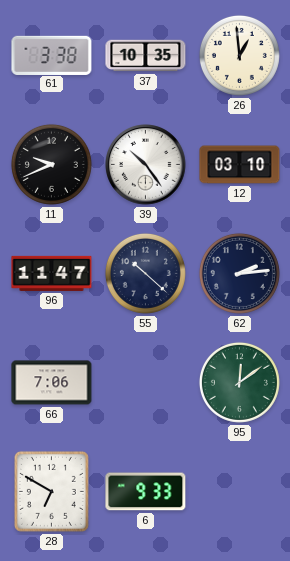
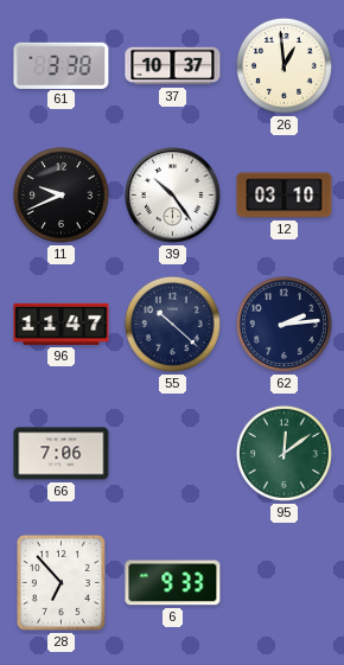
37: 10:35 -> 10:37 (173, 66)
28: 6:50 -> 6:53 (60, 582)
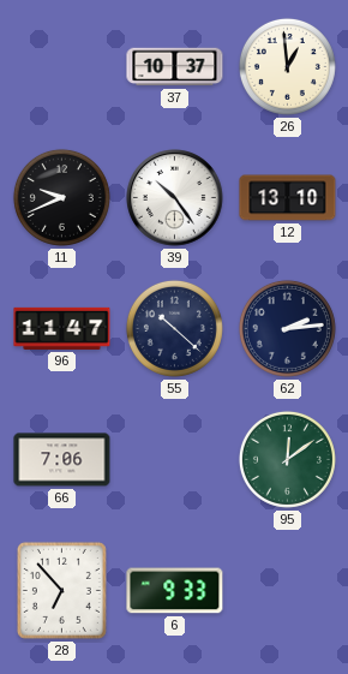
61: 3:38 -> none (62, 65)
12: 03:10 -> 13:10 (288, 198)
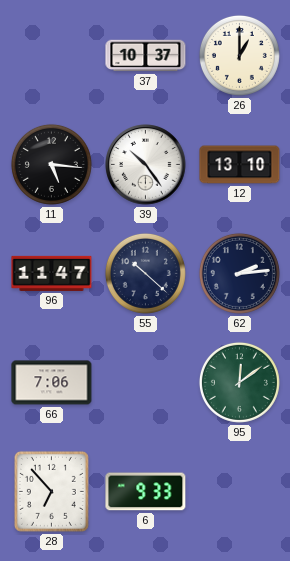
26: 12:59 -> 1:00 (239, 55)
11: 9:41 -> 5:16 (51, 164)
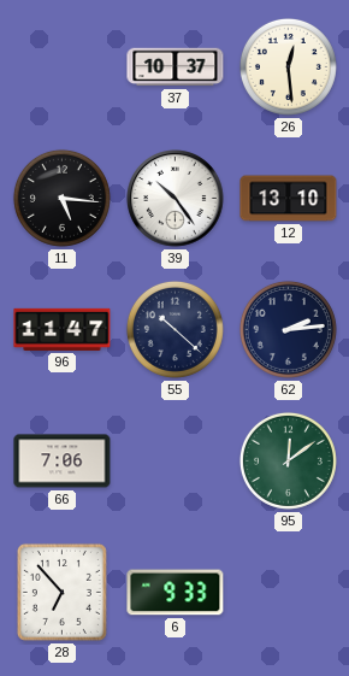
26: 1:00 -> 12:29 (288, 66)
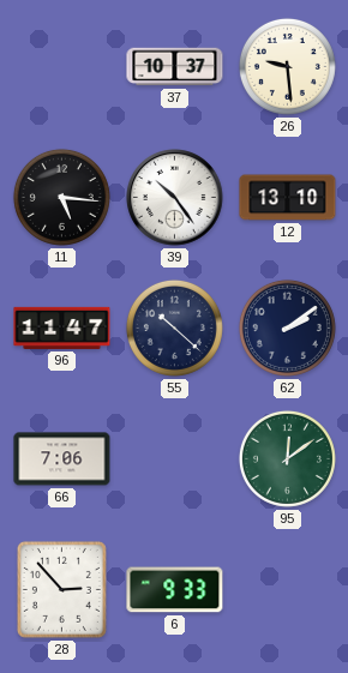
26: 12:29 -> 9:29 (287, 66)
62: 2:14 -> 2:09 (287, 328)
28: 6:53 -> 2:53 (61, 589)
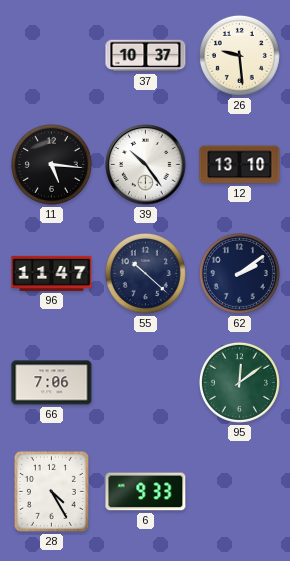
28: 2:53 -> 4:25 (51, 491)
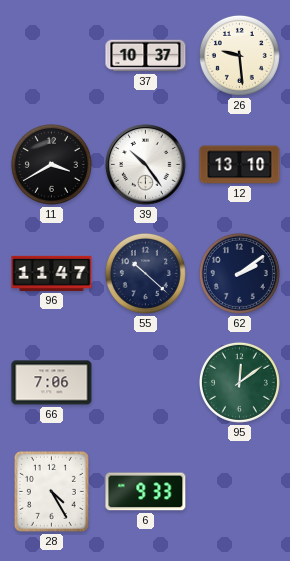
11: 5:16 -> 3:40 (51, 164)
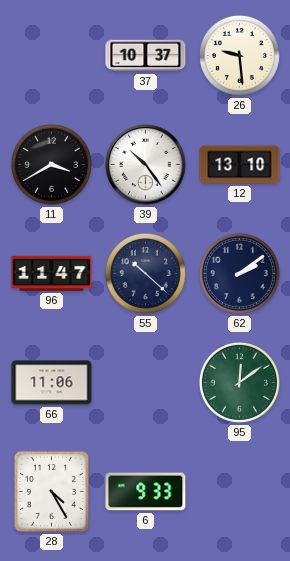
66: 7:06 -> 11:06 (52, 383)
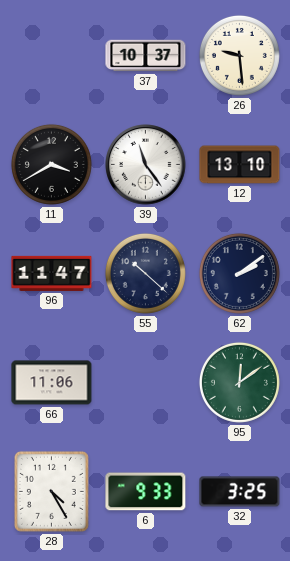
39: 10:24 -> 11:24 (146, 165)
32: none -> 3:25 (240, 492)
